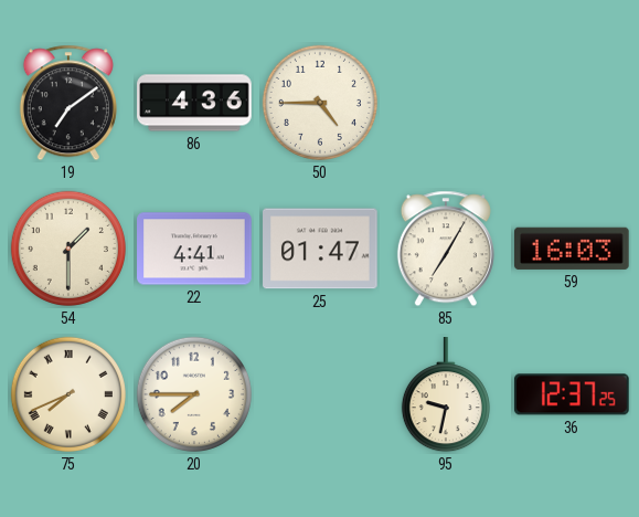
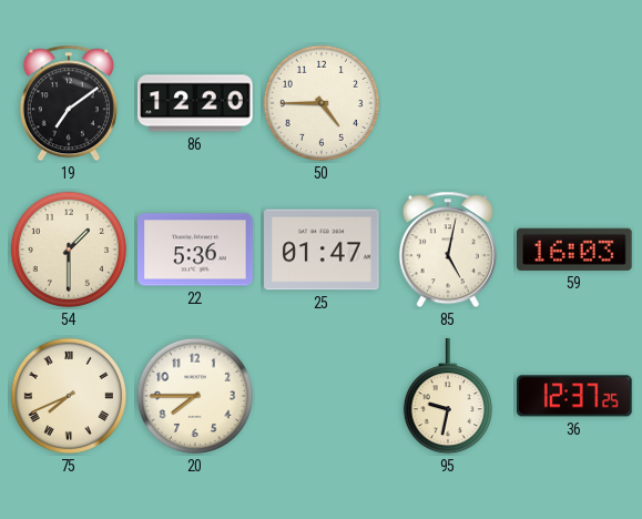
86: 4:36 -> 12:20 (195, 103)
22: 4:41 -> 5:36 (195, 250)
85: 7:05 -> 5:02 (448, 250)
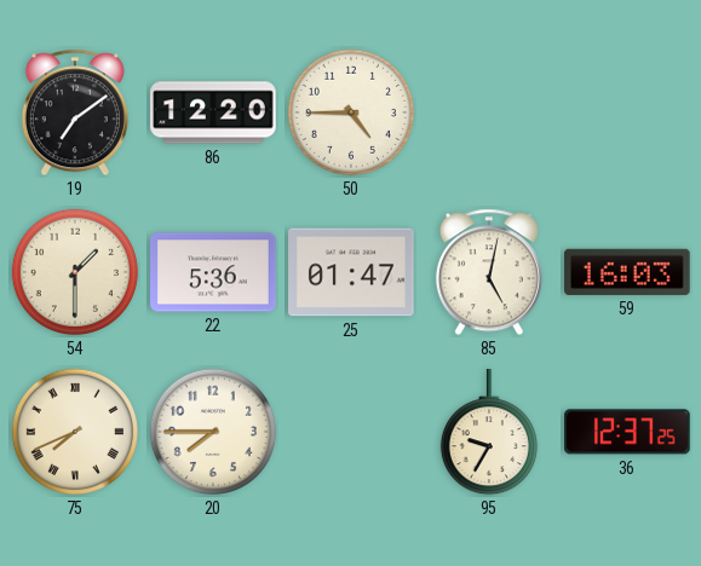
95: 9:32 -> 9:35 (489, 433)
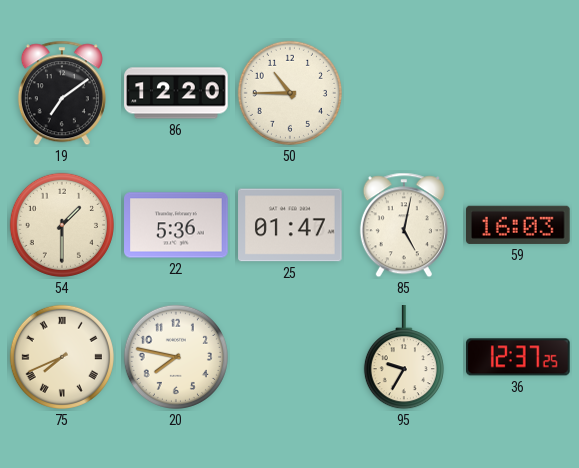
50: 4:45 -> 10:45 (290, 93)
20: 7:45 -> 7:47 (176, 357)
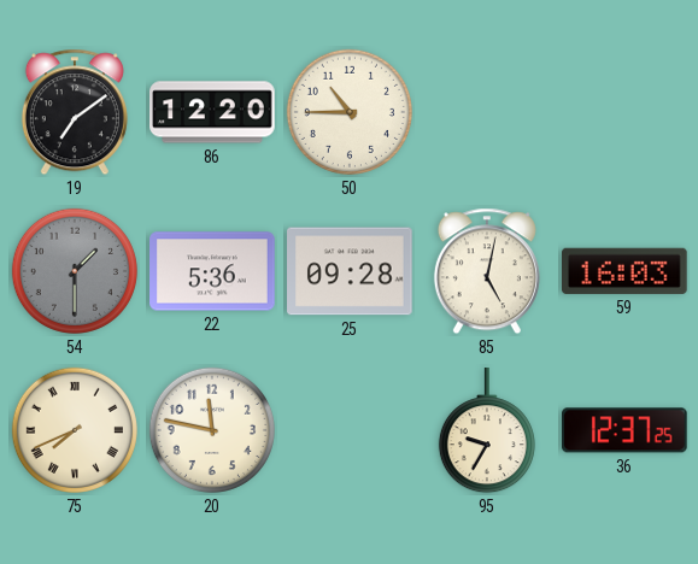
54 dial: cream -> grey (75, 271)
25: 01:47 -> 09:28 (350, 271)
20: 7:47 -> 11:47 (212, 430)
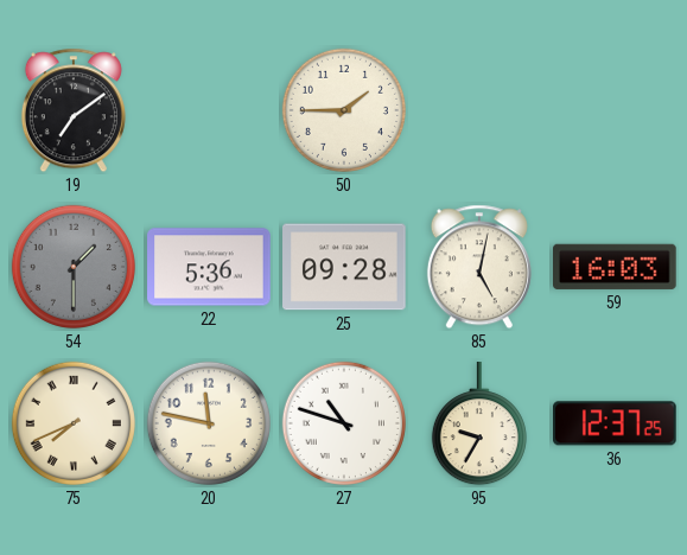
86: 12:20 -> none (212, 112)
50: 10:45 -> 1:45 (344, 110)
27: none -> 10:48 (344, 423)
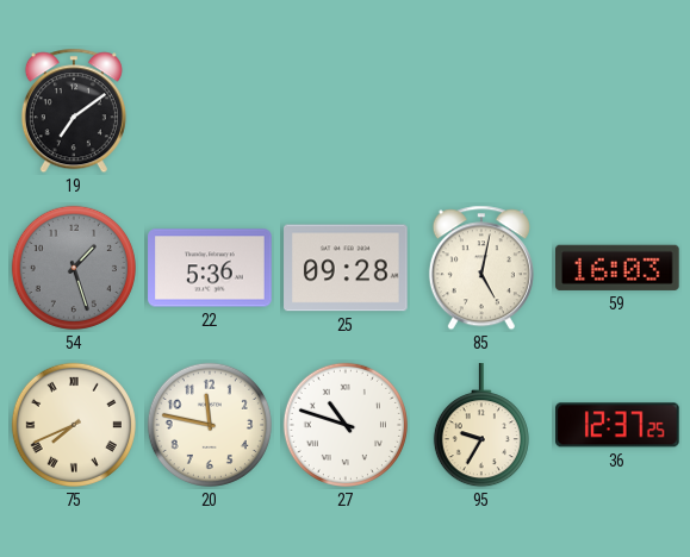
50: 1:45 -> none (344, 110)
54: 1:30 -> 1:27 (74, 268)
